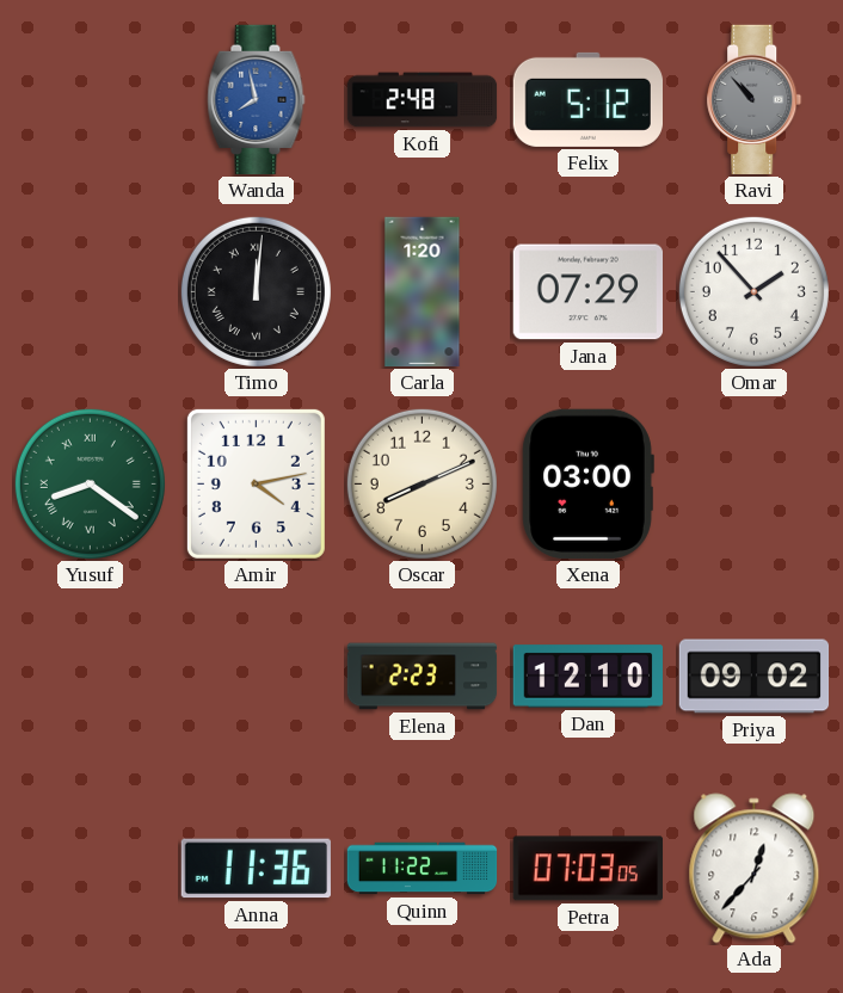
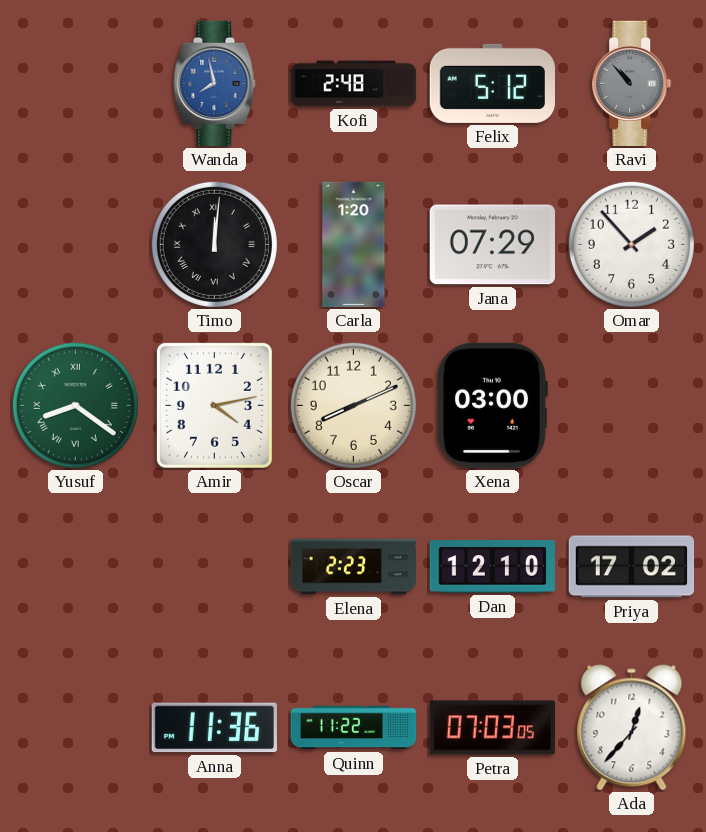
Priya: 09:02 -> 17:02 (632, 567)
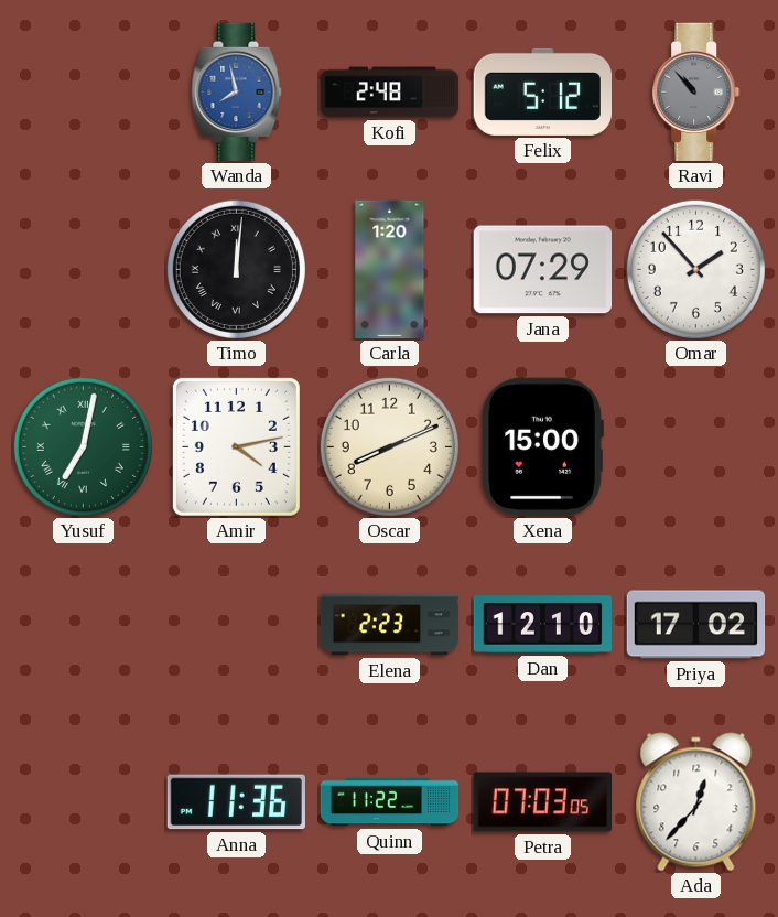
Yusuf: 8:21 -> 7:02 (83, 446)
Xena: 03:00 -> 15:00 (542, 446)
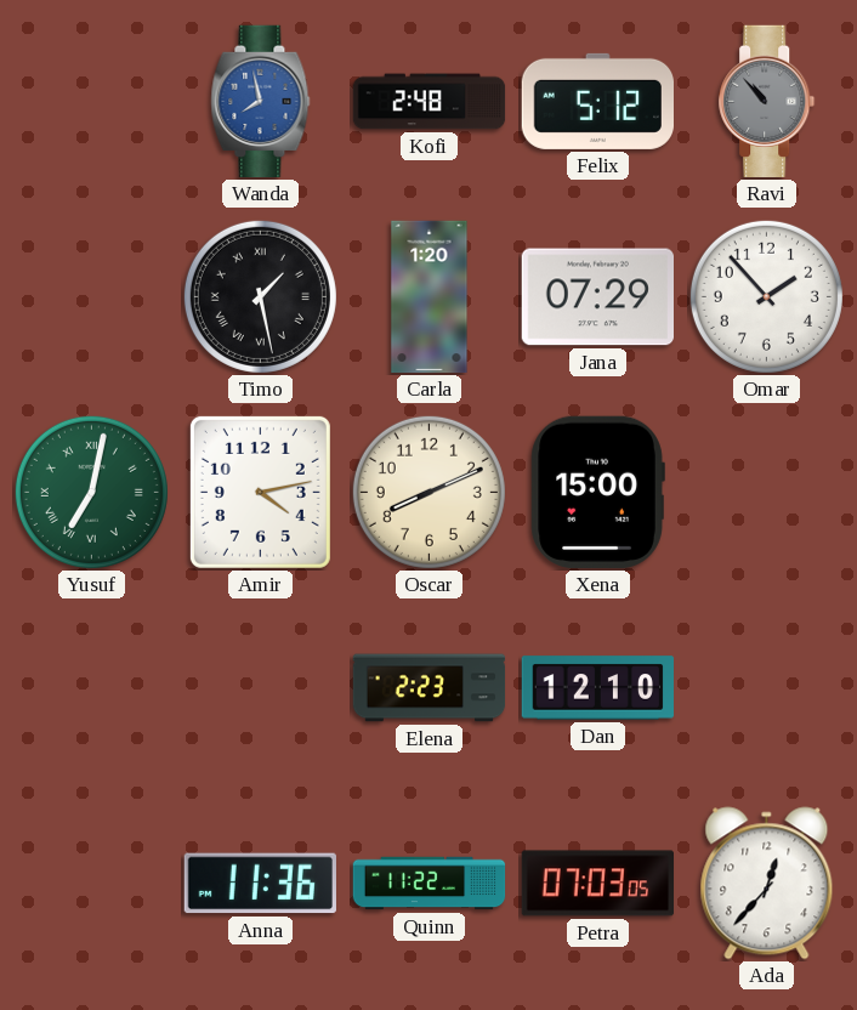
Timo: 12:01 -> 1:28 (260, 296)
Priya: 17:02 -> none (696, 625)
